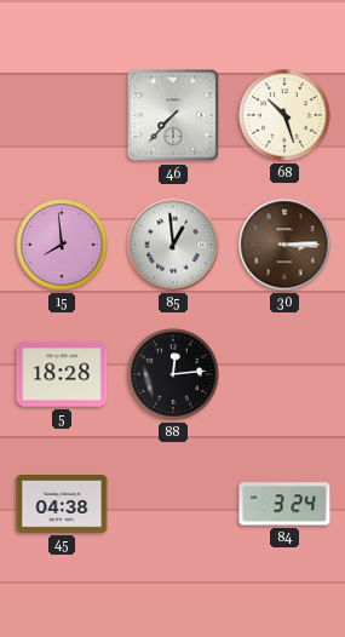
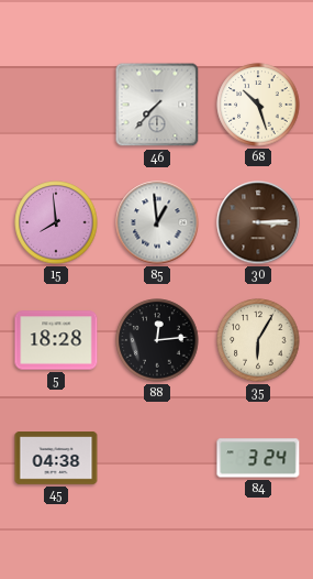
35: none -> 6:05 (258, 340)
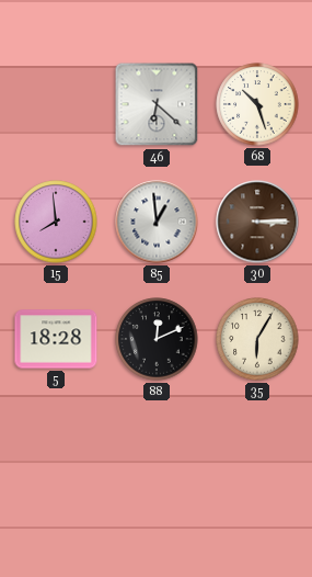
46: 7:37 -> 6:22 (157, 104)
88: 12:14 -> 12:11 (157, 339)
45: 04:38 -> none (56, 459)
84: 3:24 -> none (258, 458)
